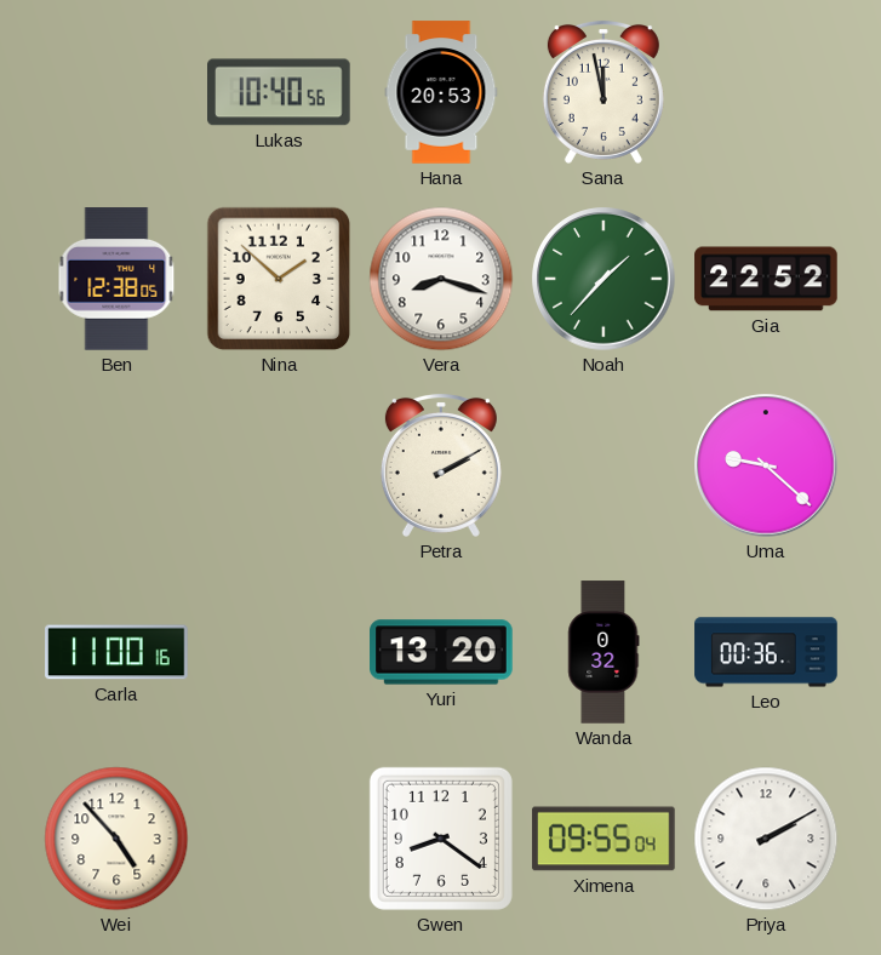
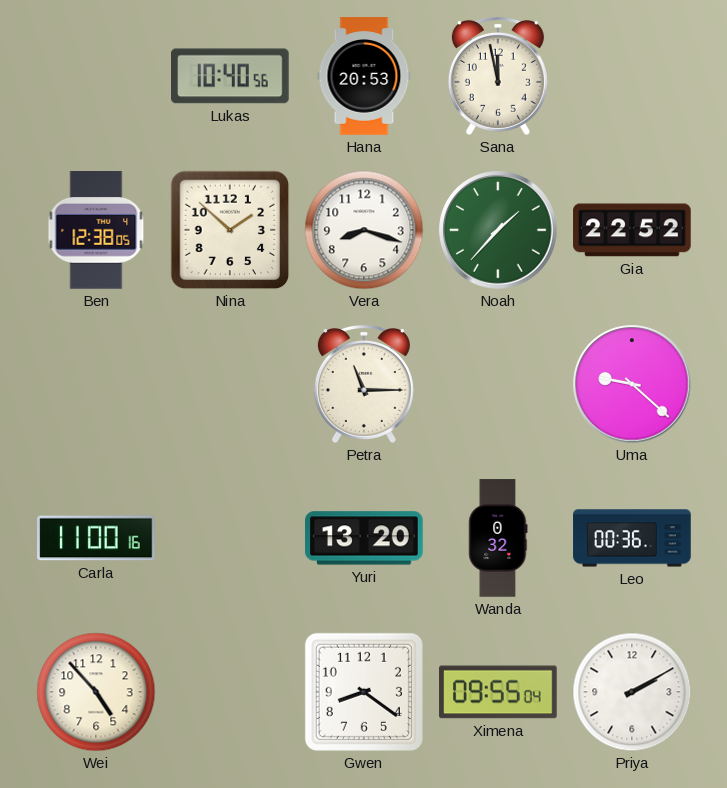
Petra: 2:10 -> 11:15 (364, 384)
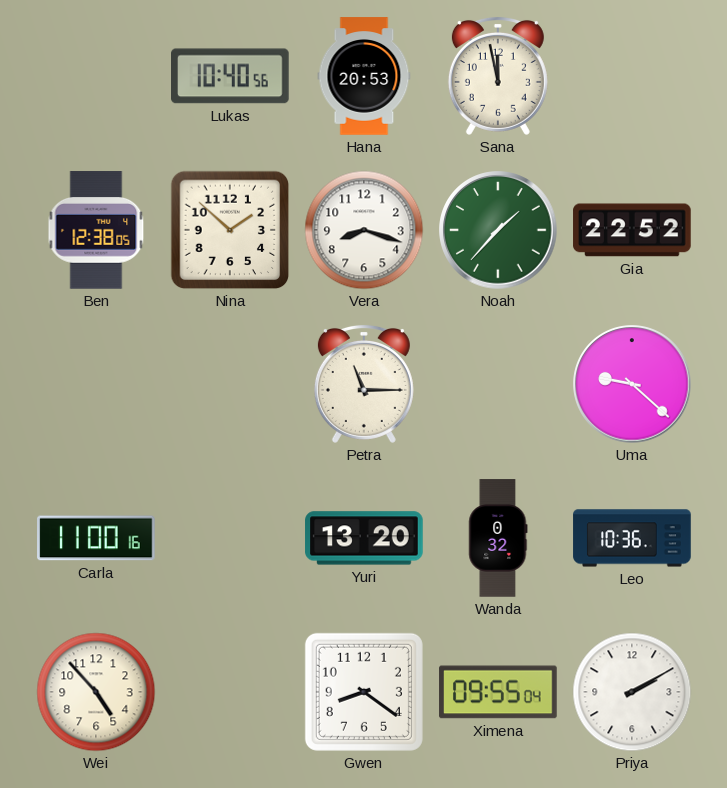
Leo: 00:36 -> 10:36 (632, 538)
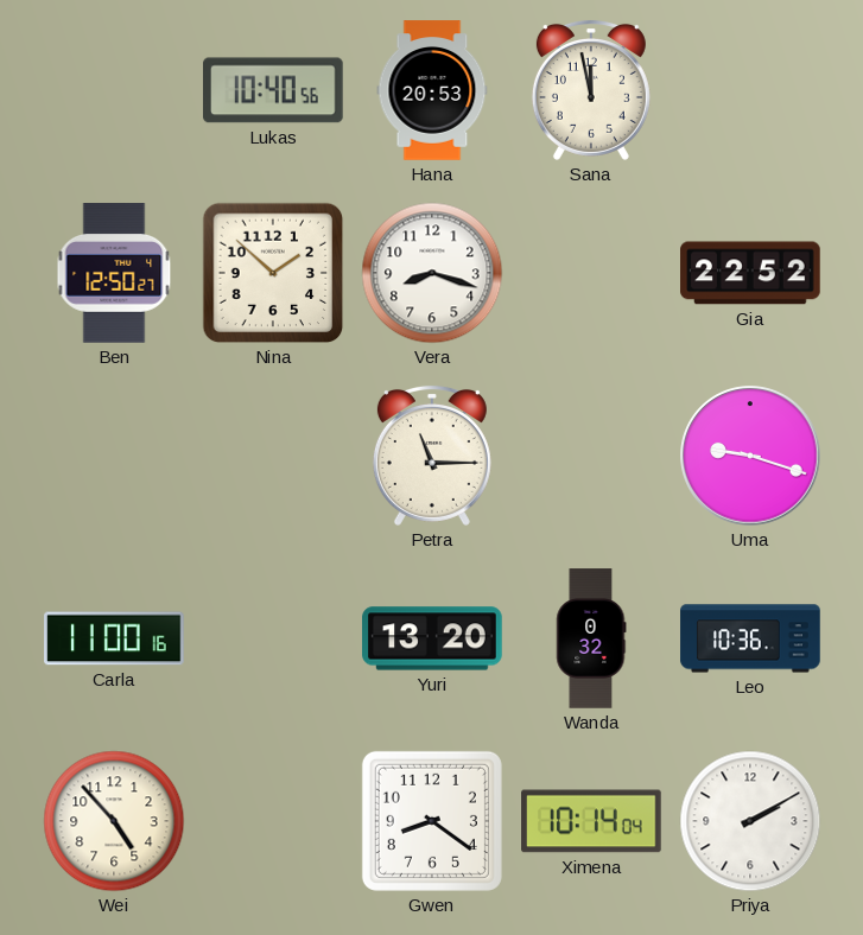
Ben: 12:38 -> 12:50 (114, 273)
Noah: 1:37 -> none (498, 230)
Uma: 9:22 -> 9:18 (750, 456)
Ximena: 09:55 -> 10:14 (591, 821)
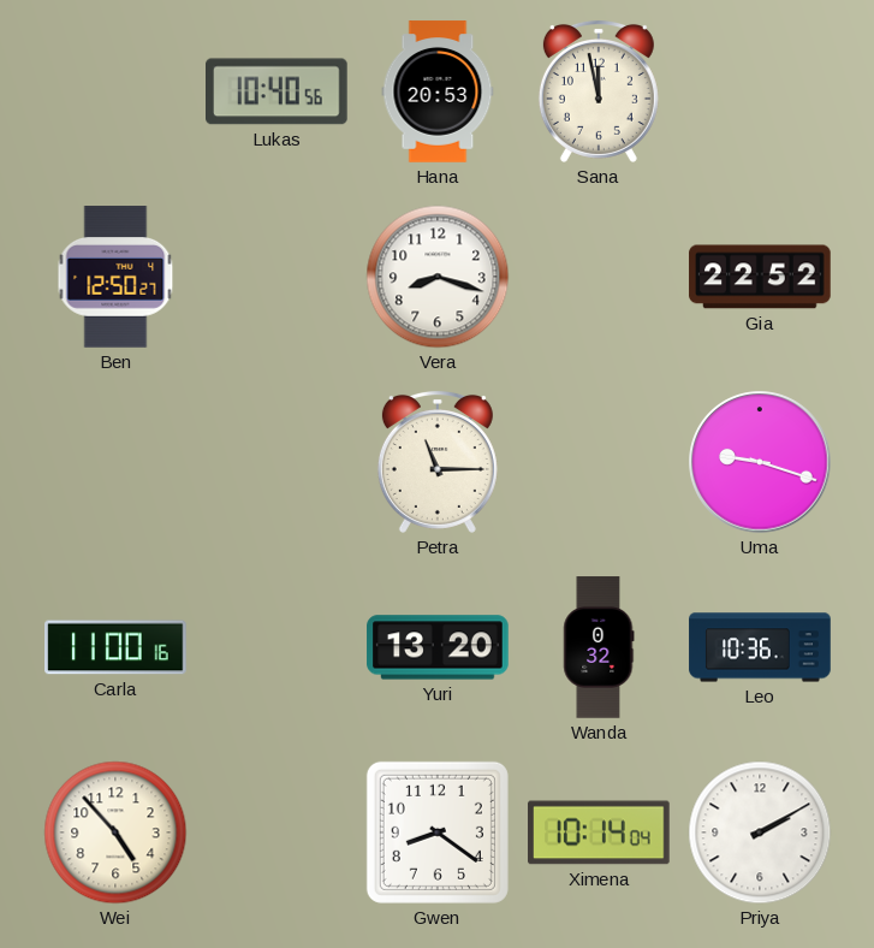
Nina: 1:52 -> none (273, 273)
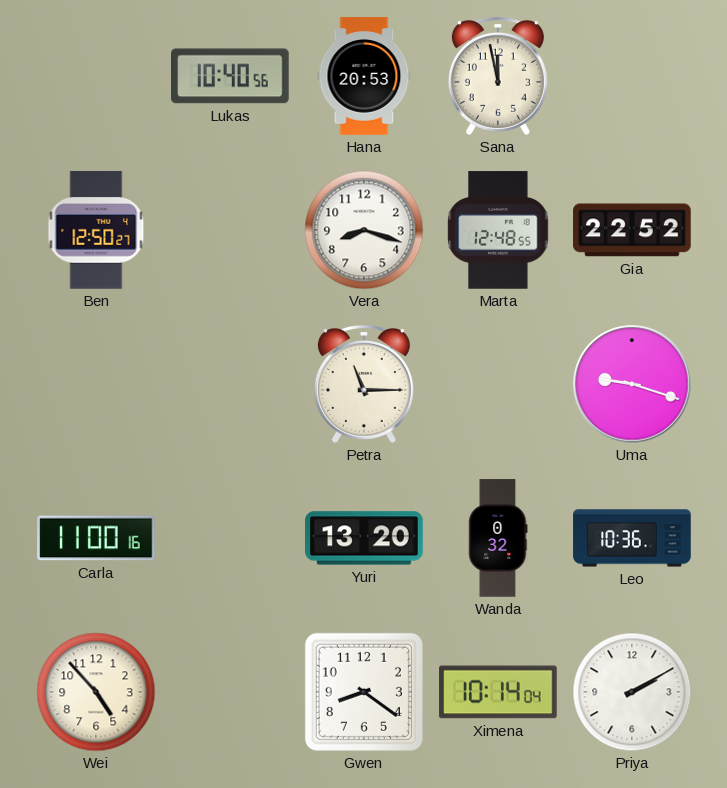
Marta: none -> 12:48 (498, 230)
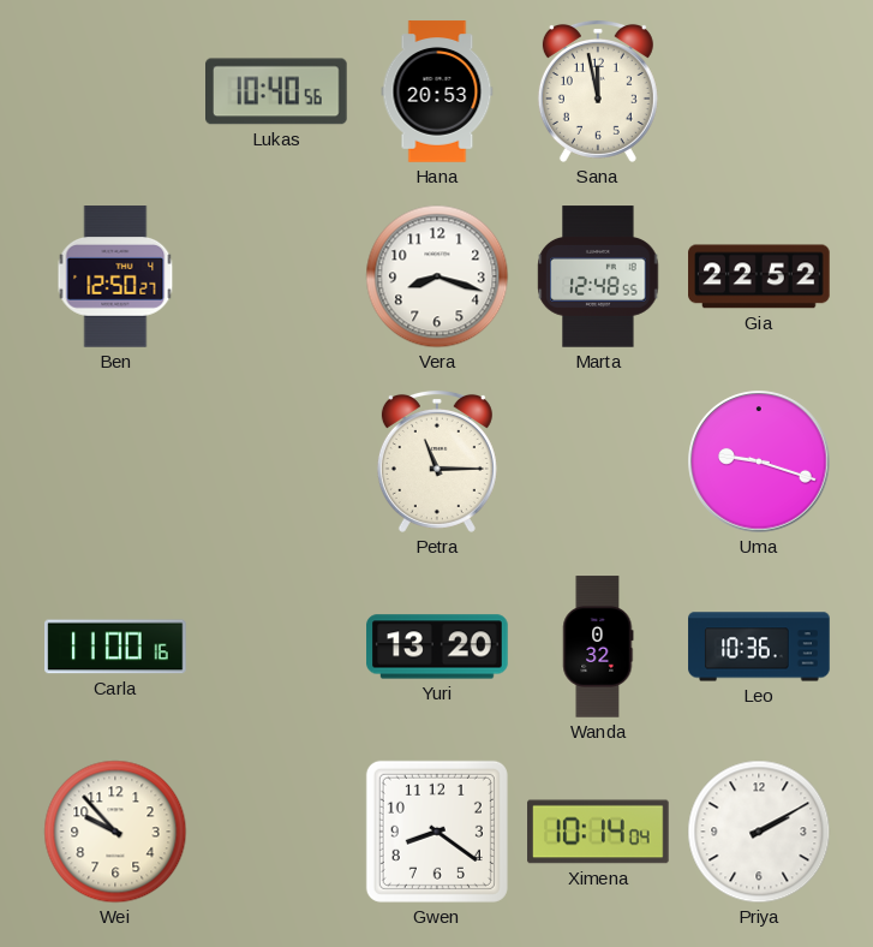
Wei: 4:53 -> 9:53 (115, 832)
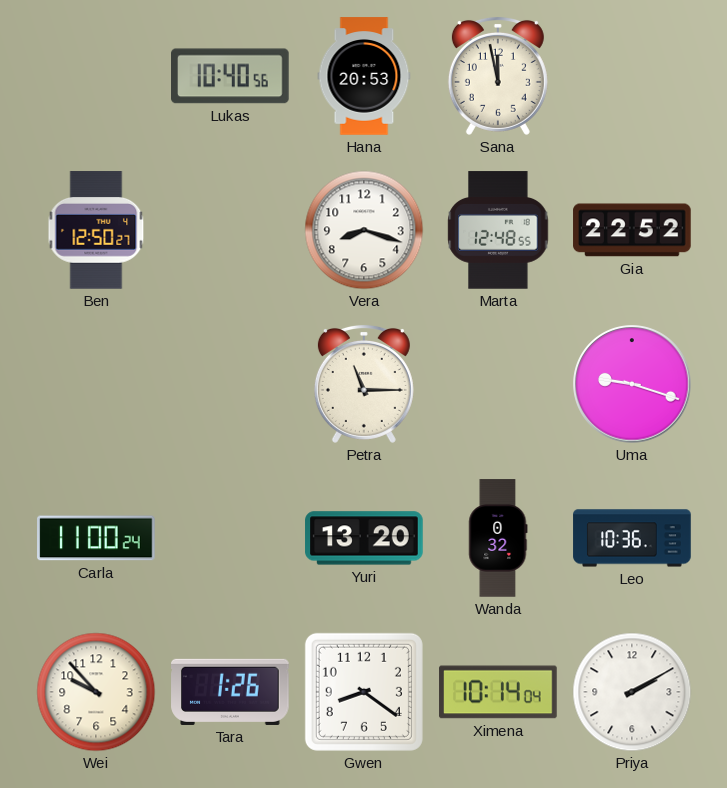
Carla: 11:00:16 -> 11:00:24 (96, 538)
Tara: none -> 1:26 (230, 692)
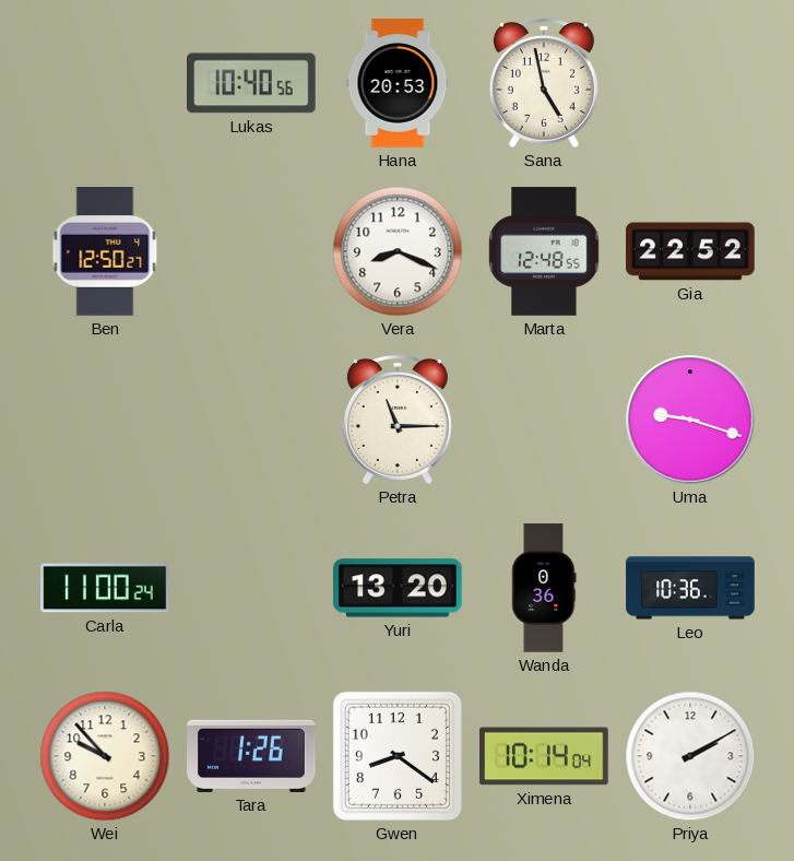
Sana: 11:58 -> 4:58 (544, 83)
Vera: 8:18 -> 8:19 (398, 251)
Wanda: 0:32 -> 0:36 (544, 588)
